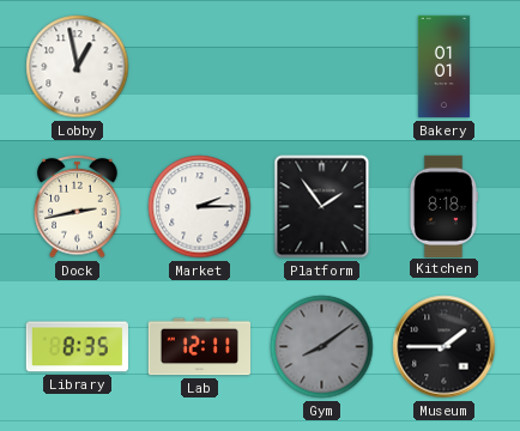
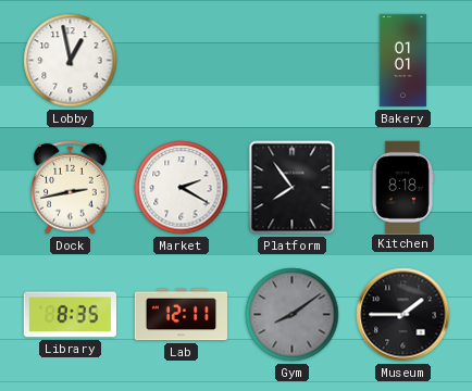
Market: 2:15 -> 2:20 (182, 188)
Platform: 1:54 -> 7:54 (293, 188)
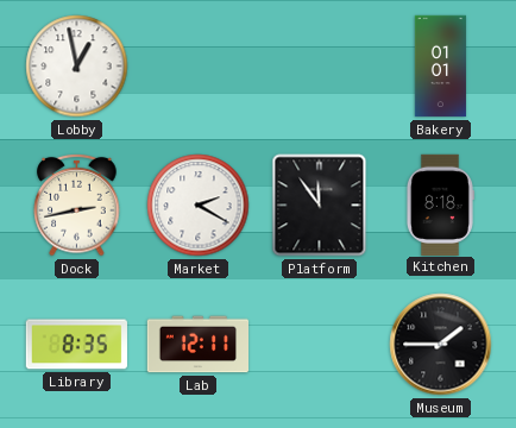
Platform: 7:54 -> 11:54 (320, 206)
Gym: 8:09 -> none (293, 315)
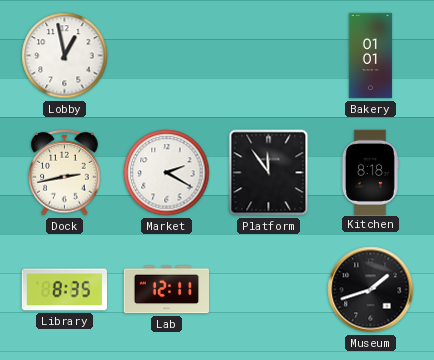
Museum: 1:45 -> 1:42 (371, 290)
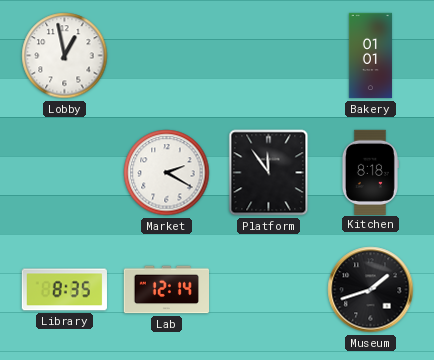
Dock: 2:43 -> none (65, 172)
Lab: 12:11 -> 12:14 (167, 290)
